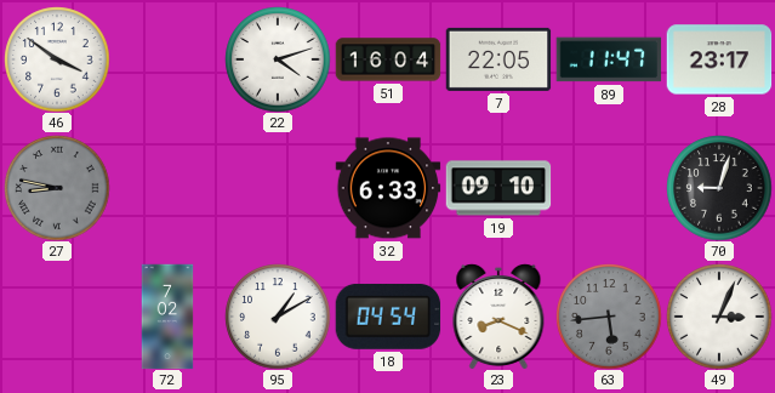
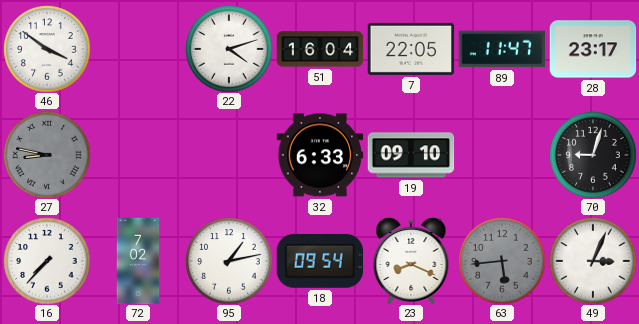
16: none -> 7:37 (47, 261)
95: 1:10 -> 1:13 (229, 261)
18: 04:54 -> 09:54 (320, 261)
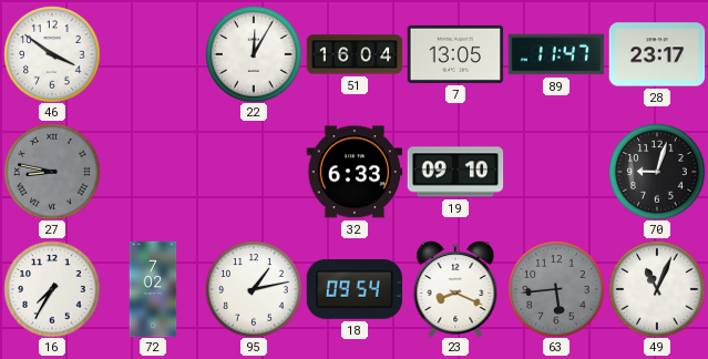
22: 4:12 -> 12:05 (254, 54)
7: 22:05 -> 13:05 (455, 54)
16: 7:37 -> 7:35 (52, 289)
49: 3:04 -> 11:04 (657, 289)
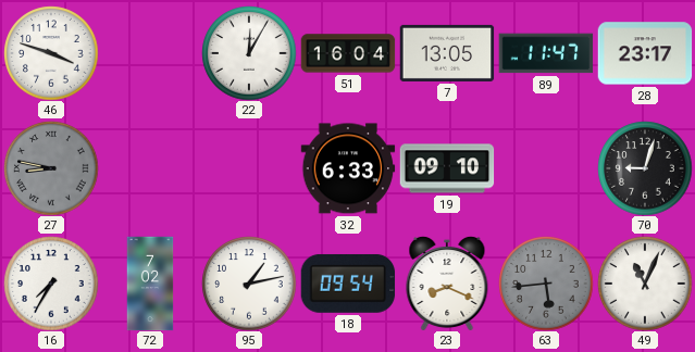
46: 3:51 -> 3:48 (51, 53)
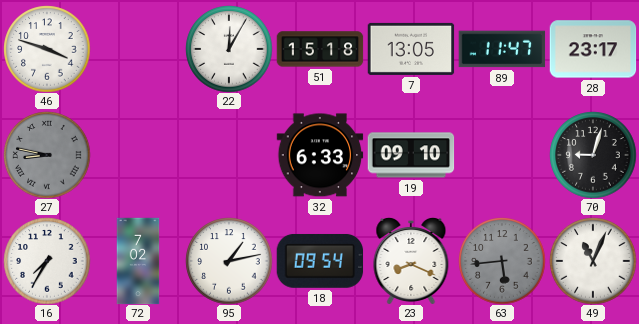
51: 16:04 -> 15:18 (320, 49)
